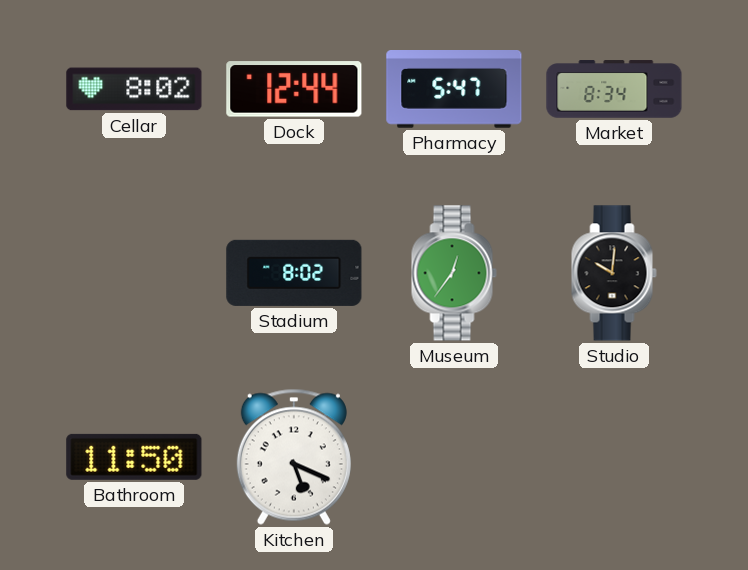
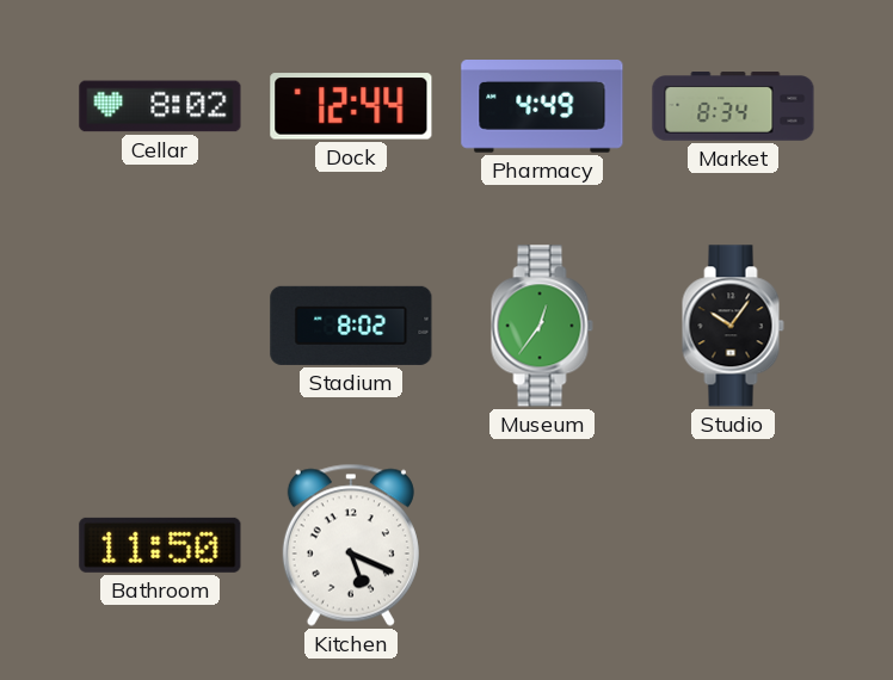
Pharmacy: 5:47 -> 4:49 (542, 107)
Studio: 10:01 -> 10:06 (733, 326)
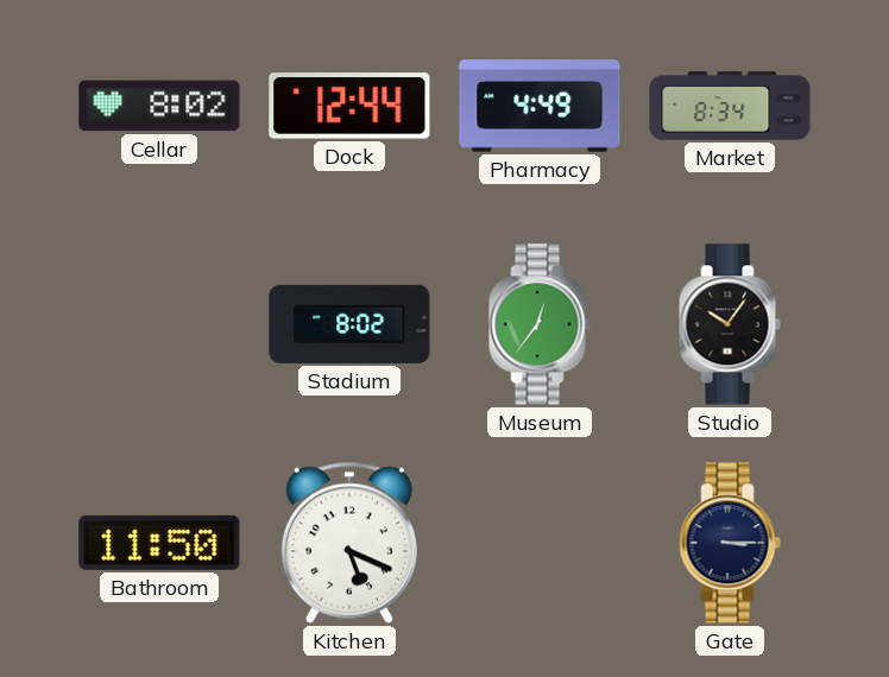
Gate: none -> 3:15 (730, 543)
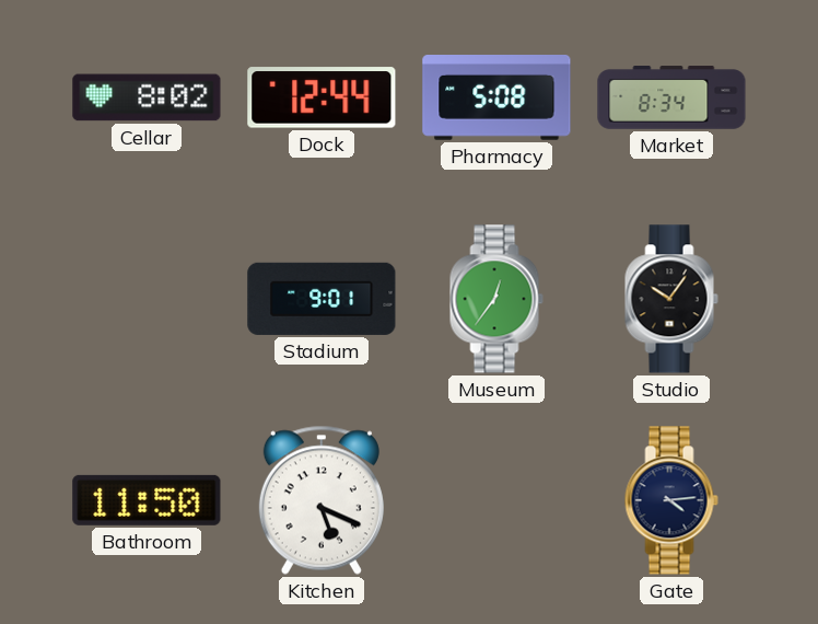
Pharmacy: 4:49 -> 5:08 (496, 99)
Stadium: 8:02 -> 9:01 (322, 299)
Gate: 3:15 -> 4:14 (671, 500)
